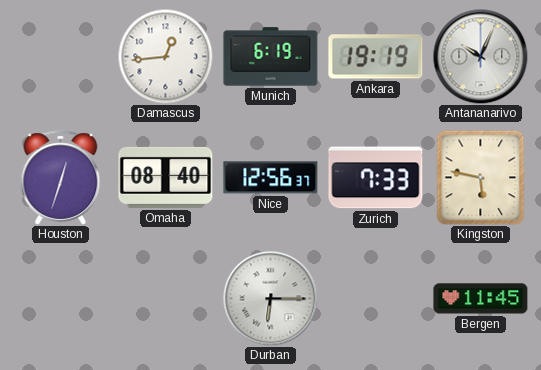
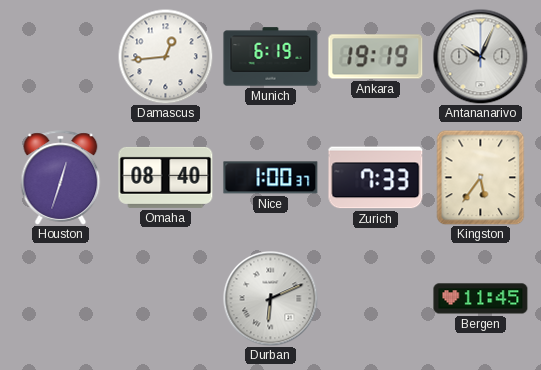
Nice: 12:56 -> 1:00 (271, 178)
Kingston: 5:47 -> 5:36 (481, 177)
Durban: 6:15 -> 6:11 (270, 298)
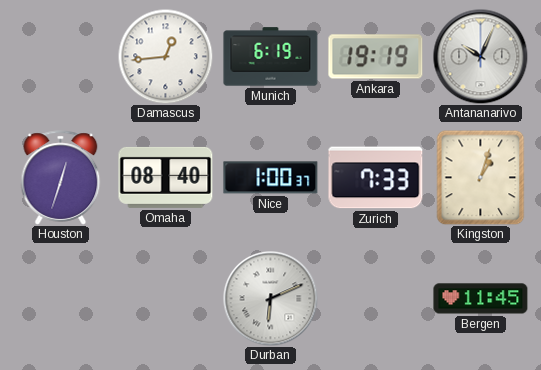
Kingston: 5:36 -> 1:03 (481, 177)
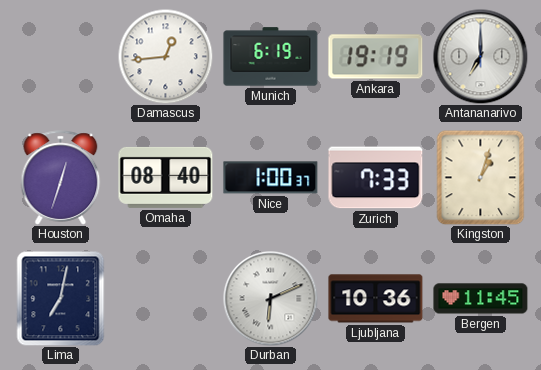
Antananarivo: 10:04 -> 7:00 (480, 56)
Lima: none -> 7:02 (61, 298)
Ljubljana: none -> 10:36 (376, 299)
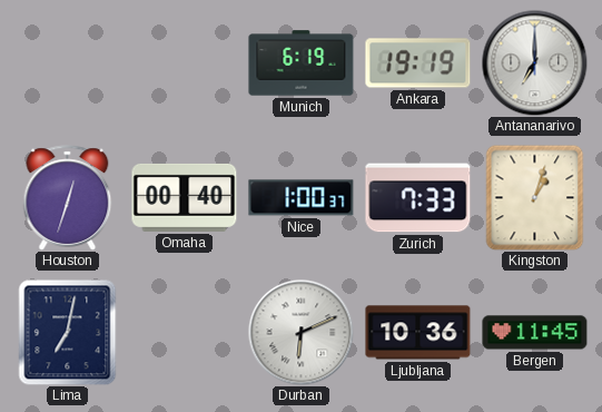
Damascus: 12:44 -> none (165, 56)
Omaha: 08:40 -> 00:40 (185, 197)
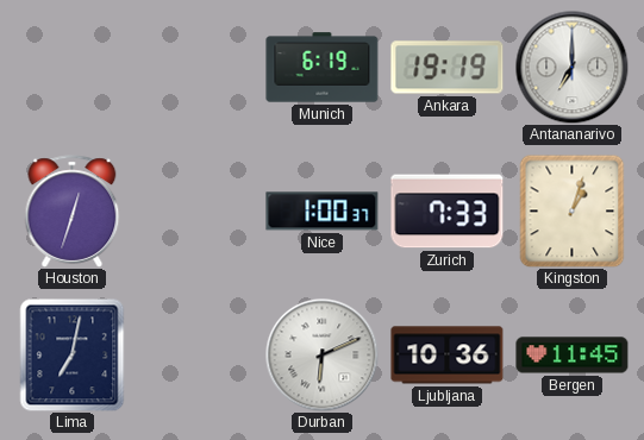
Omaha: 00:40 -> none (185, 197)
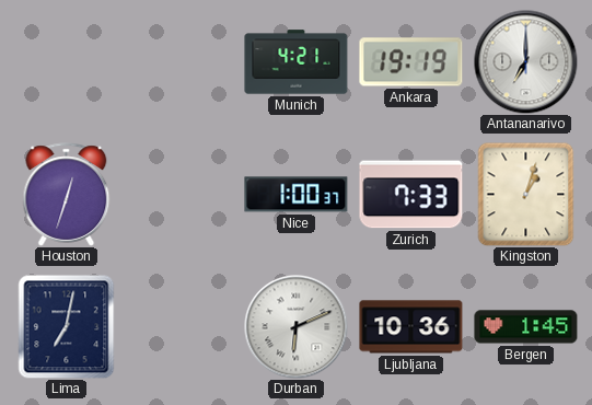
Munich: 6:19 -> 4:21 (297, 62)
Bergen: 11:45 -> 1:45 (526, 327)
